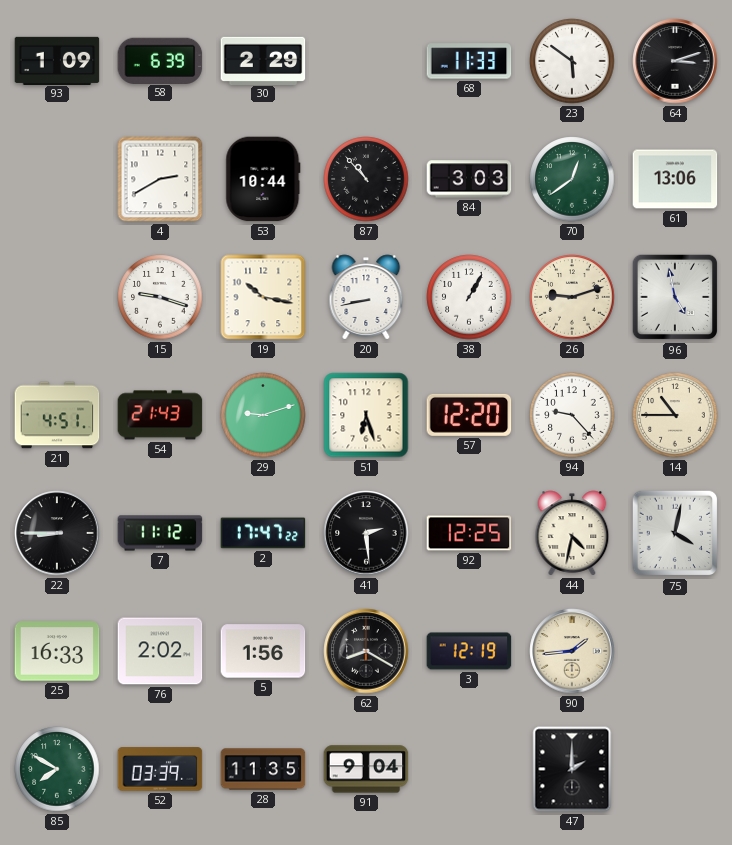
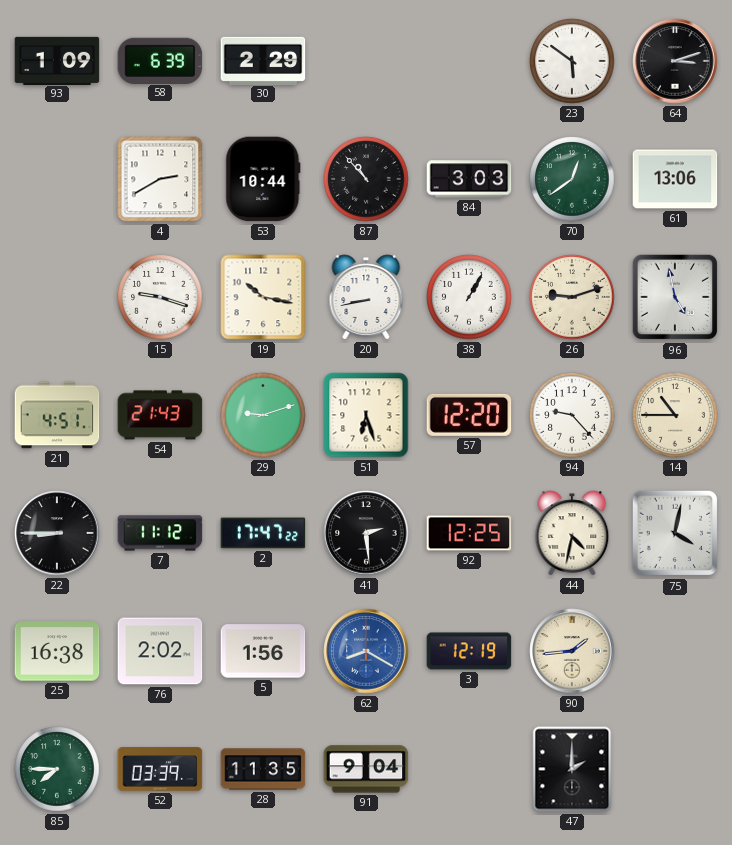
68: 11:33 -> none (469, 61)
25: 16:33 -> 16:38 (57, 651)
62 dial: black -> blue (366, 651)
85: 7:50 -> 7:45 (57, 769)
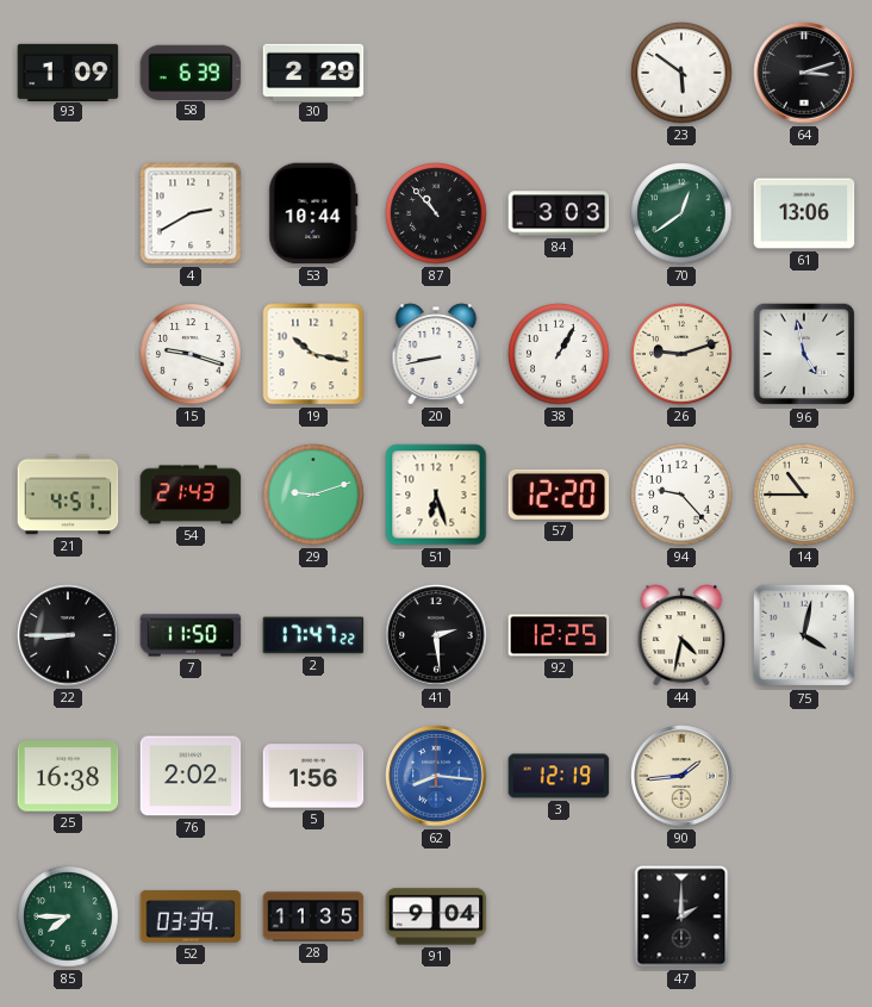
7: 11:12 -> 11:50 (191, 635)
62: 8:20 -> 8:16 (436, 776)
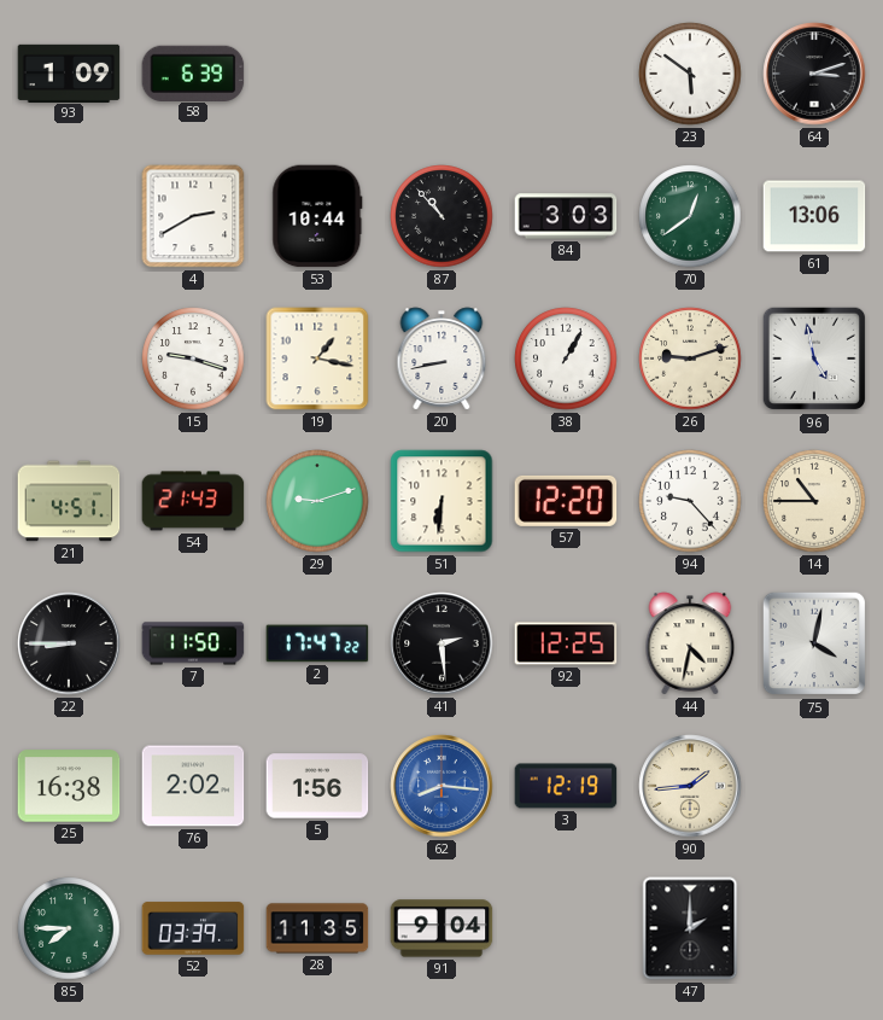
30: 2:29 -> none (313, 72)
19: 10:17 -> 1:17 (317, 359)
51: 6:27 -> 6:31 (441, 501)
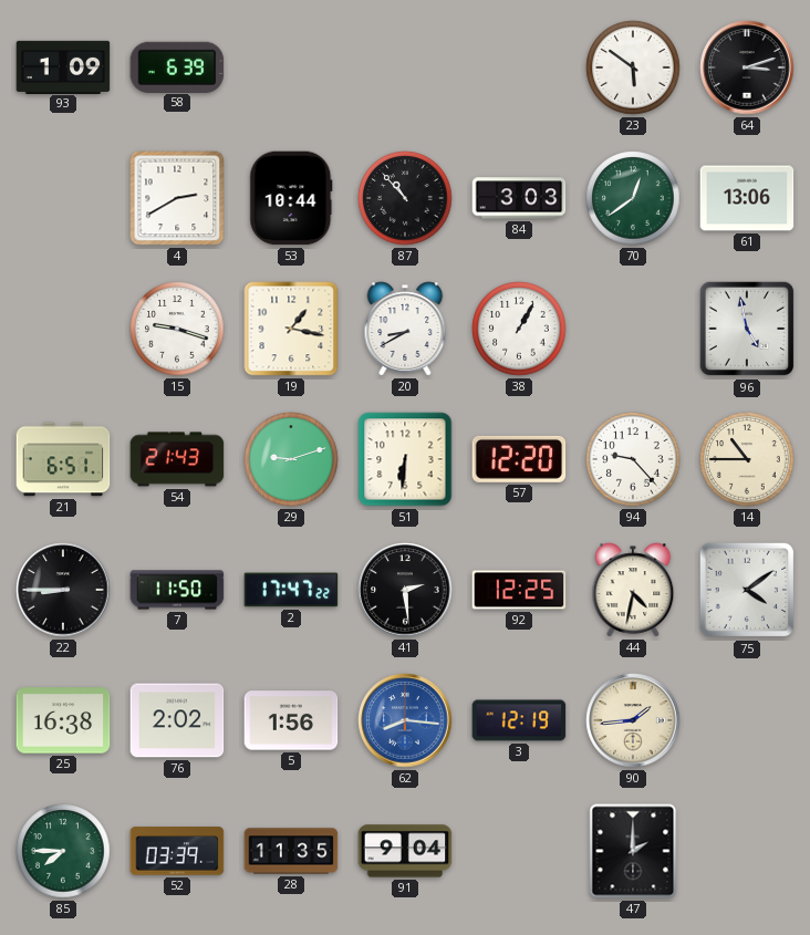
20: 8:43 -> 8:40 (405, 329)
26: 9:12 -> none (690, 359)
21: 4:51 -> 6:51 (63, 459)
75: 4:02 -> 4:09 (747, 590)
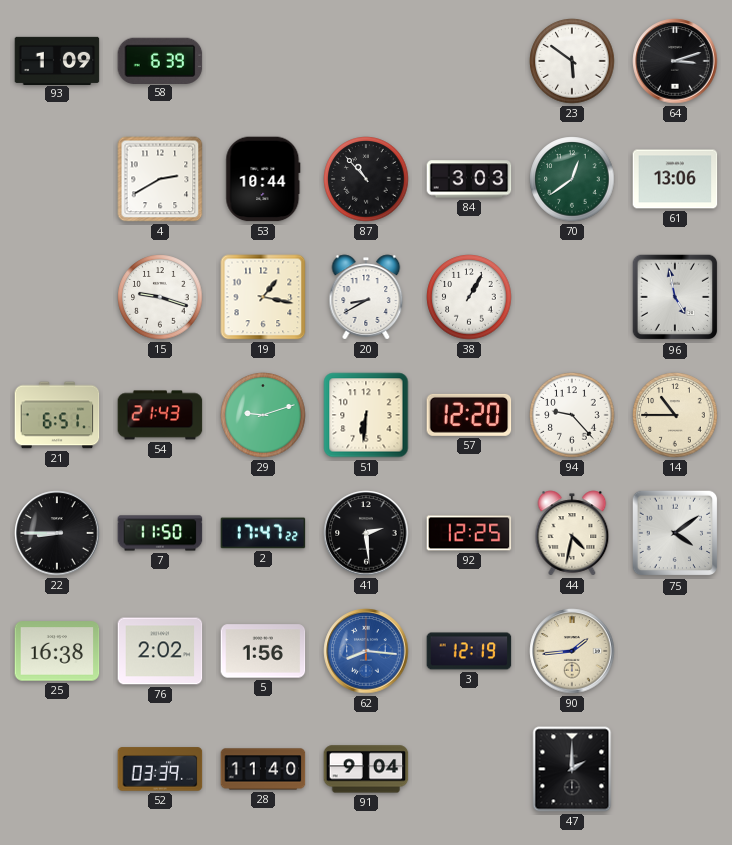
85: 7:45 -> none (63, 851)
28: 11:35 -> 11:40 (263, 769)
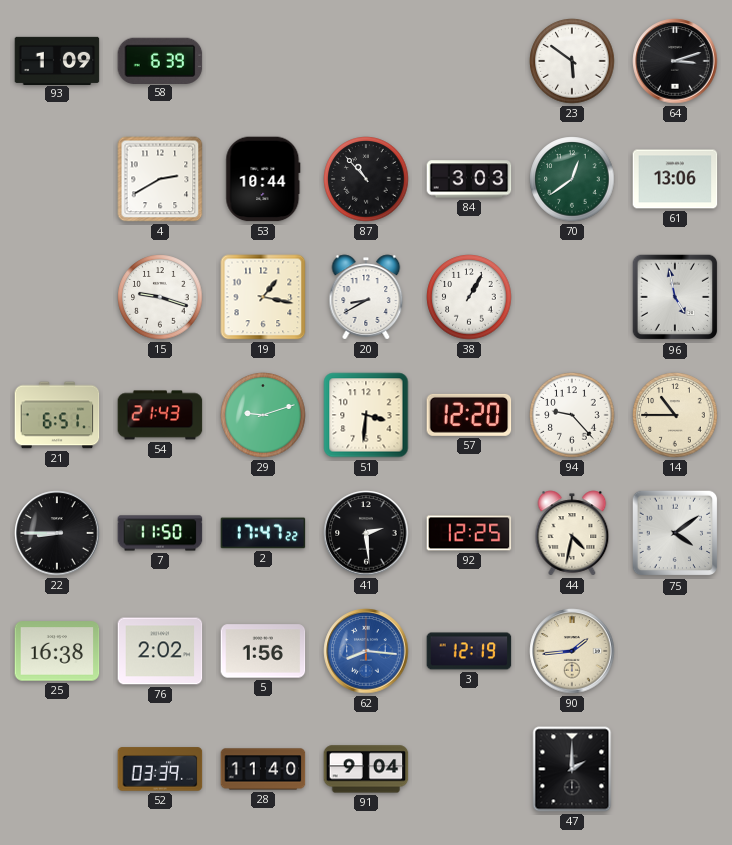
51: 6:31 -> 3:31 (366, 415)
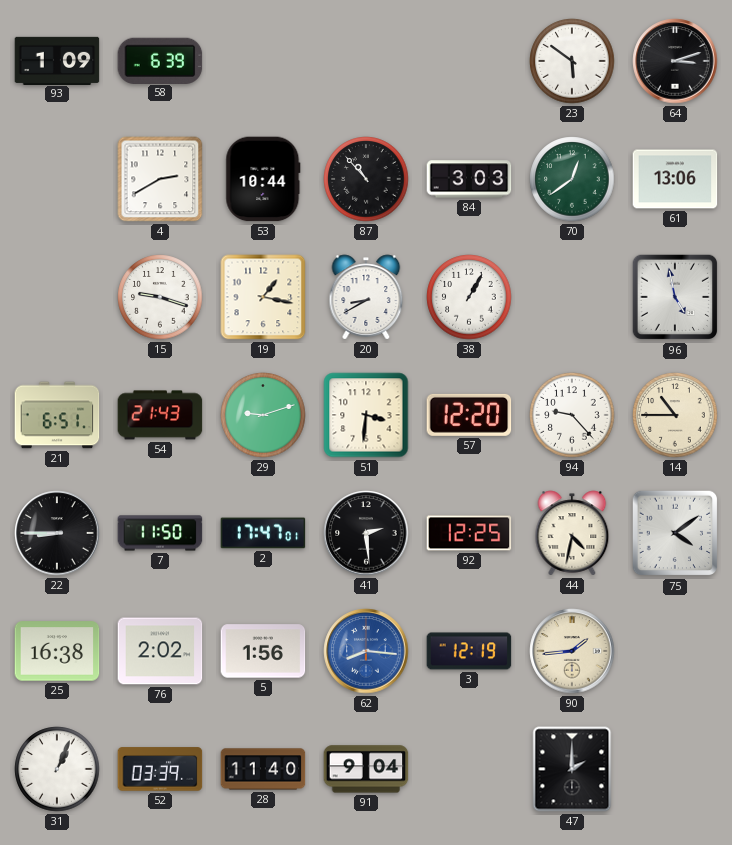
2: 17:47:22 -> 17:47:01 (263, 533)
31: none -> 1:04 (57, 769)
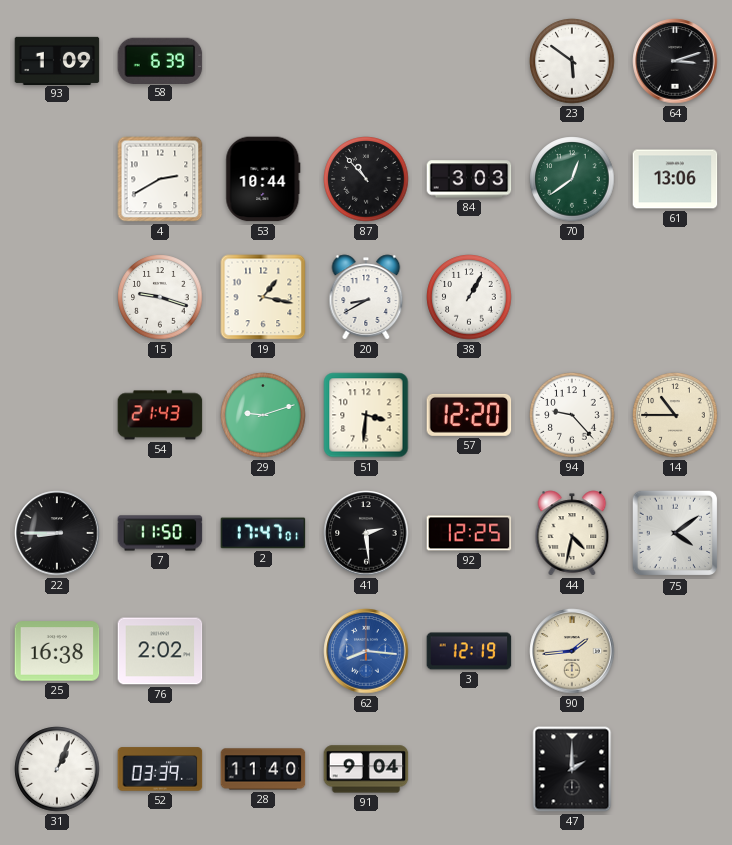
96: 4:58 -> none (675, 297)
21: 6:51 -> none (57, 415)
5: 1:56 -> none (263, 651)
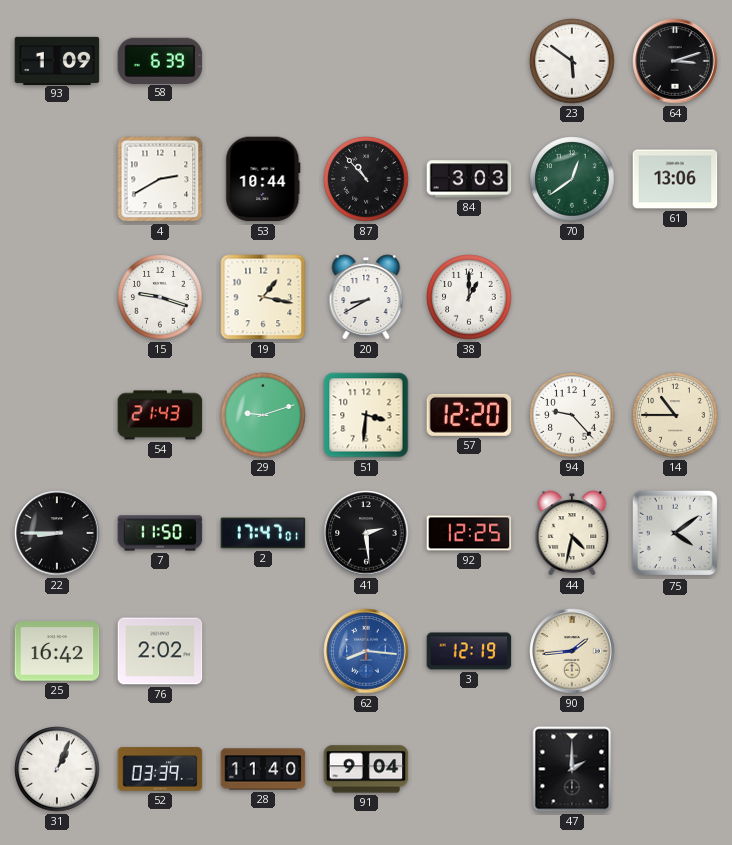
38: 1:05 -> 1:00 (469, 297)
25: 16:38 -> 16:42 (57, 651)
